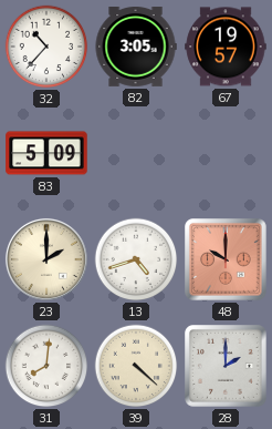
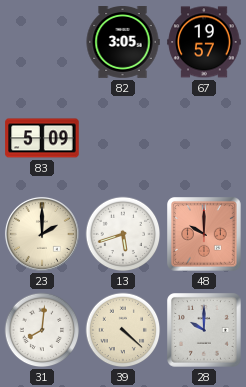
32: 10:37 -> none (46, 47)
13: 4:42 -> 5:42 (123, 234)
28: 2:00 -> 10:00 (205, 331)
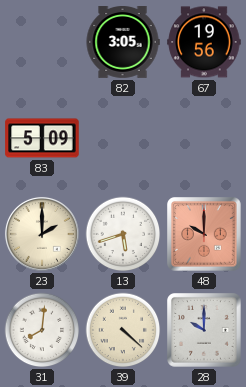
67: 19:57 -> 19:56 (204, 42)
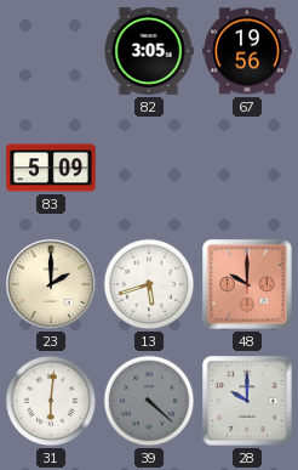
31: 8:01 -> 6:01 (51, 401)
39 dial: cream -> grey (149, 401)
